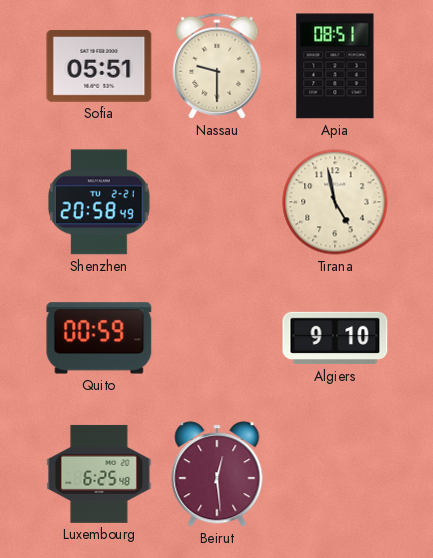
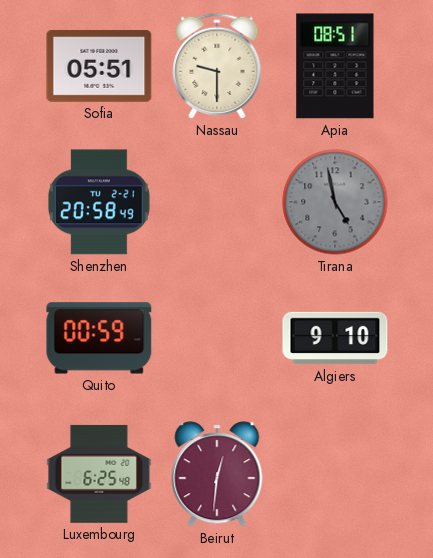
Tirana dial: cream -> grey (335, 202)
Beirut: 12:29 -> 12:31 (217, 474)
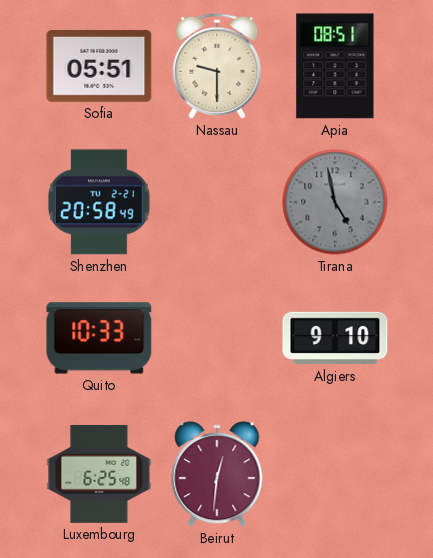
Quito: 00:59 -> 10:33 (99, 338)
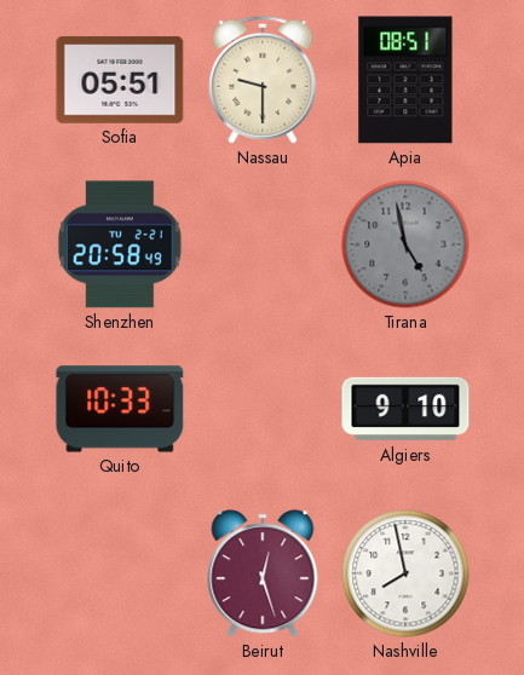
Luxembourg: 6:25 -> none (99, 474)
Beirut: 12:31 -> 12:27 (263, 573)
Nashville: none -> 7:58 (405, 573)
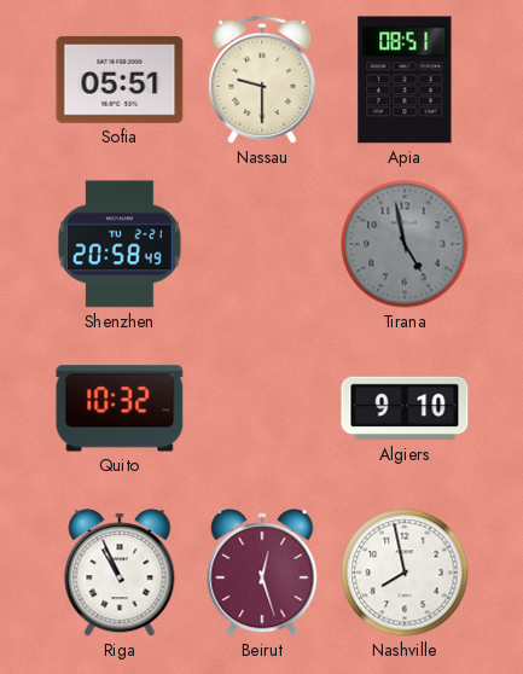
Quito: 10:33 -> 10:32 (120, 408)
Riga: none -> 10:56 (120, 573)
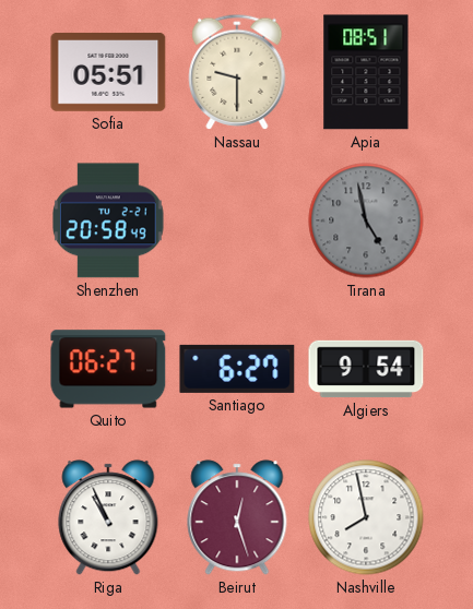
Quito: 10:32 -> 06:27 (108, 369)
Santiago: none -> 6:27 (237, 369)
Algiers: 9:10 -> 9:54 (366, 369)
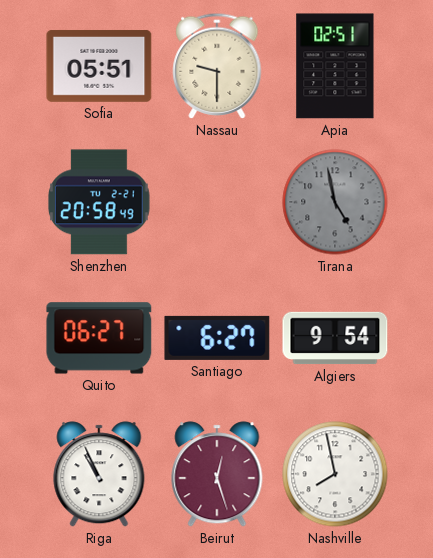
Apia: 08:51 -> 02:51 (335, 66)
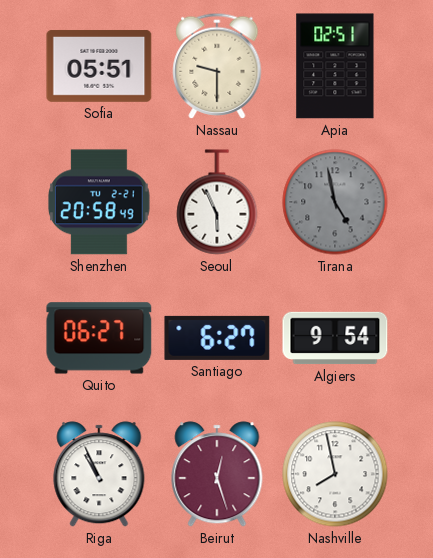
Seoul: none -> 5:56 (217, 202)
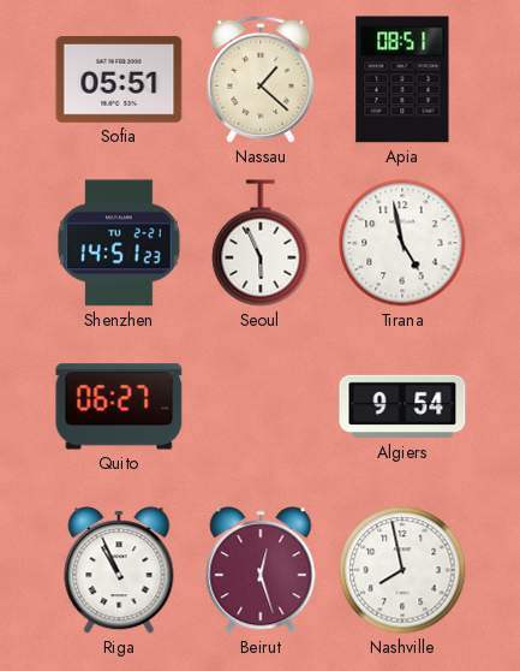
Nassau: 9:30 -> 1:22 (261, 79)
Apia: 02:51 -> 08:51 (402, 79)
Shenzhen: 20:58 -> 14:51 (120, 243)
Tirana dial: grey -> white (402, 243)
Santiago: 6:27 -> none (217, 338)
